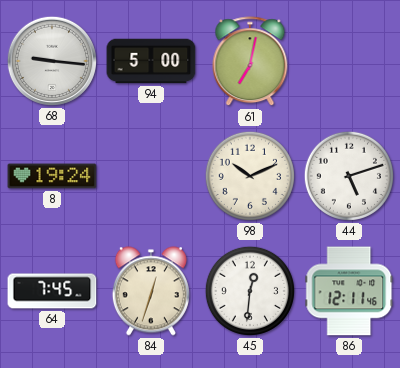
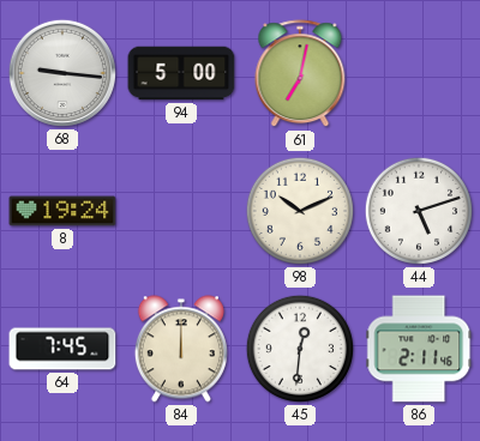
84: 12:33 -> 12:00 (181, 349)
86: 12:11 -> 2:11 (419, 349)
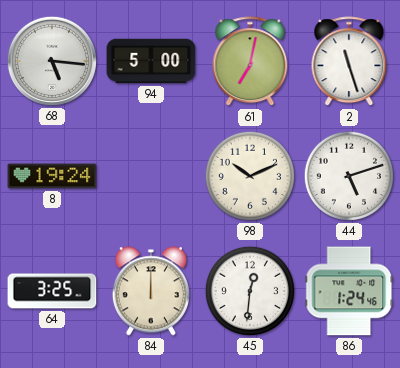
68: 9:16 -> 5:16 (52, 61)
2: none -> 11:27 (349, 62)
64: 7:45 -> 3:25 (52, 291)
86: 2:11 -> 1:24 (349, 291)
